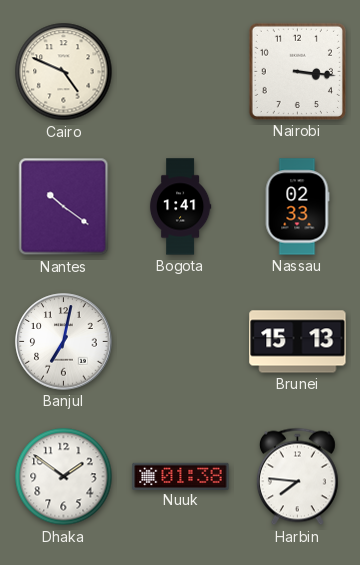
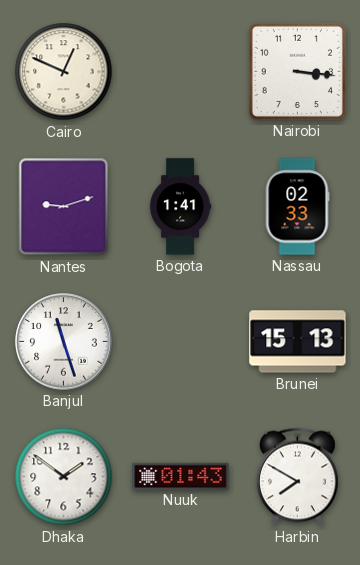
Cairo: 4:49 -> 12:49 (64, 72)
Nantes: 10:21 -> 9:12 (64, 207)
Banjul: 7:02 -> 11:27 (64, 342)
Nuuk: 01:38 -> 01:43 (181, 476)
Harbin: 7:46 -> 7:50 (297, 477)
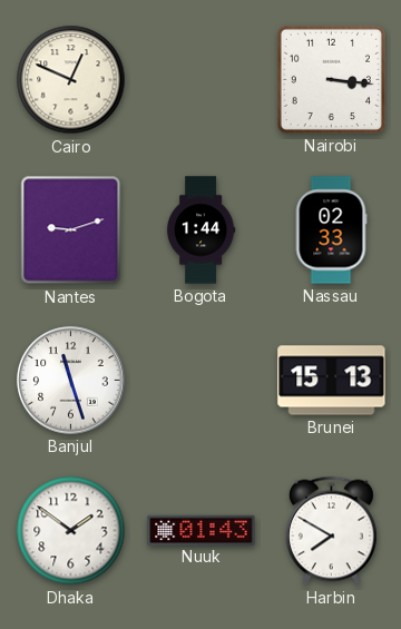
Bogota: 1:41 -> 1:44 (200, 230)
